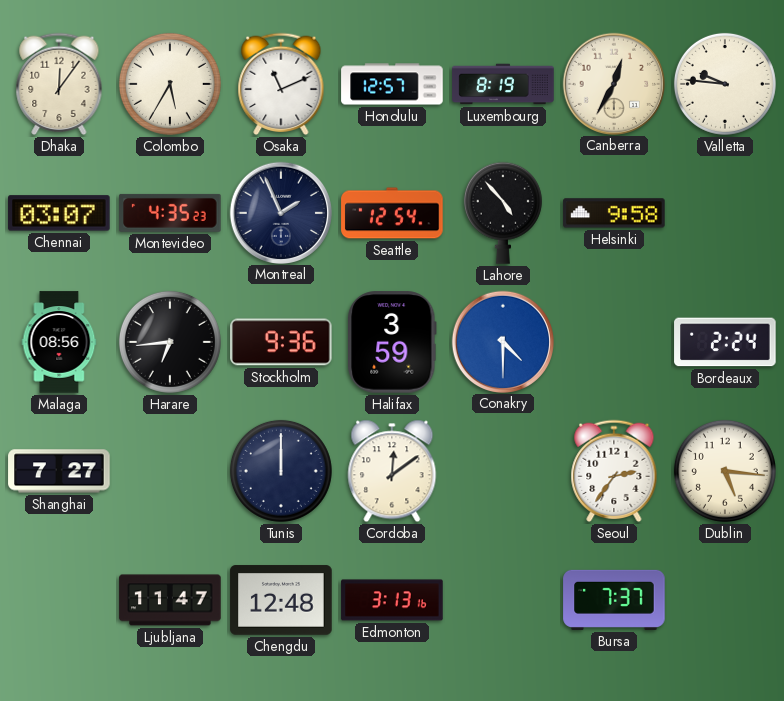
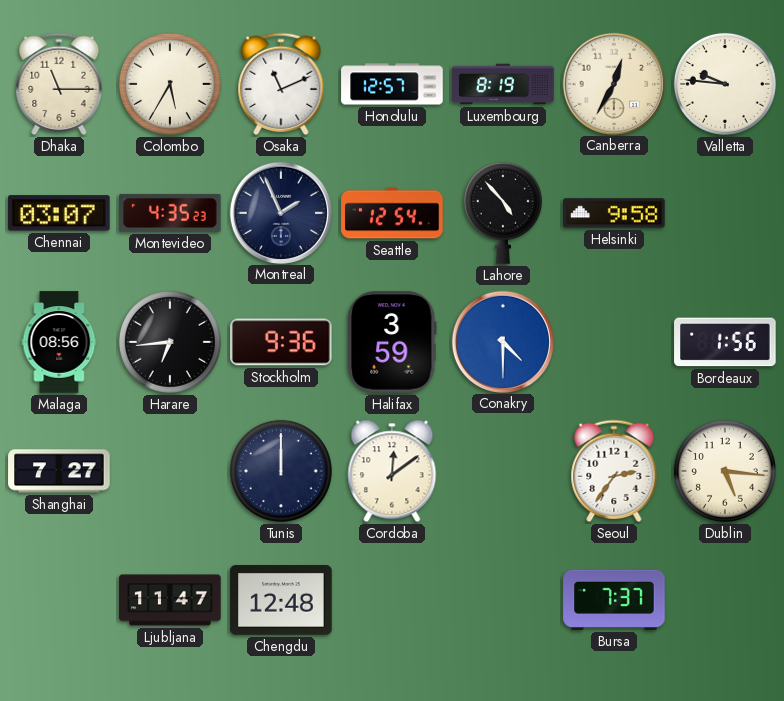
Dhaka: 12:06 -> 11:15 (59, 84)
Bordeaux: 2:24 -> 1:56 (725, 342)
Edmonton: 3:13 -> none (392, 600)
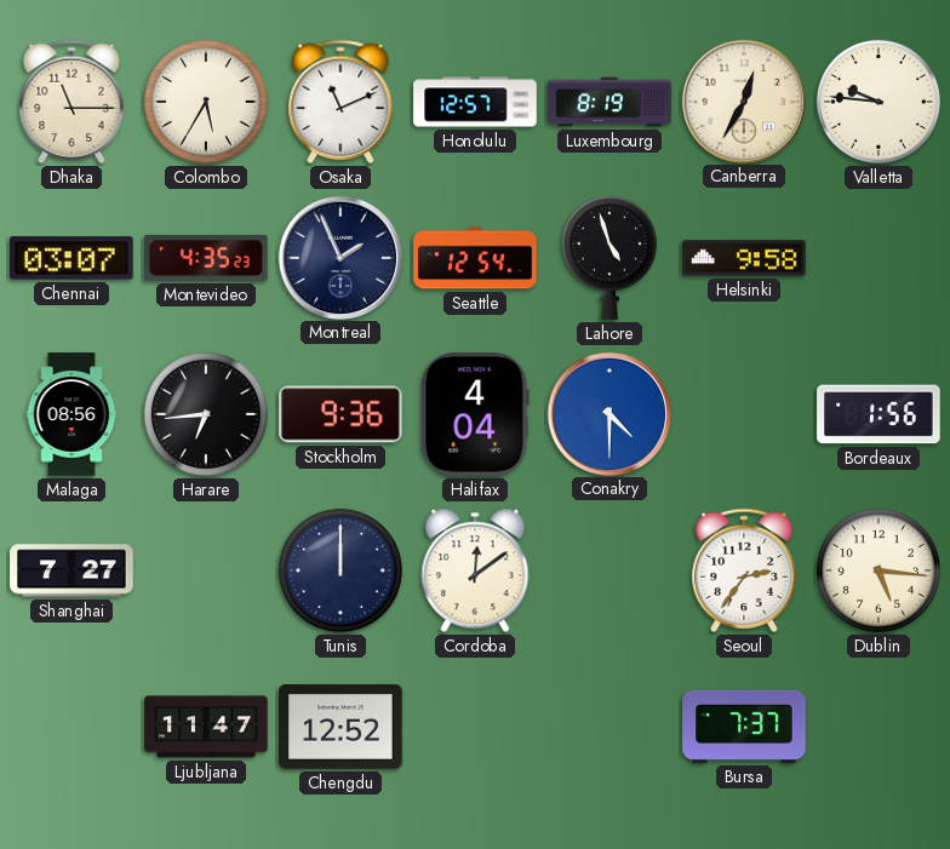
Lahore: 4:53 -> 4:57 (610, 258)
Halifax: 3:59 -> 4:04 (475, 414)
Chengdu: 12:48 -> 12:52 (340, 727)
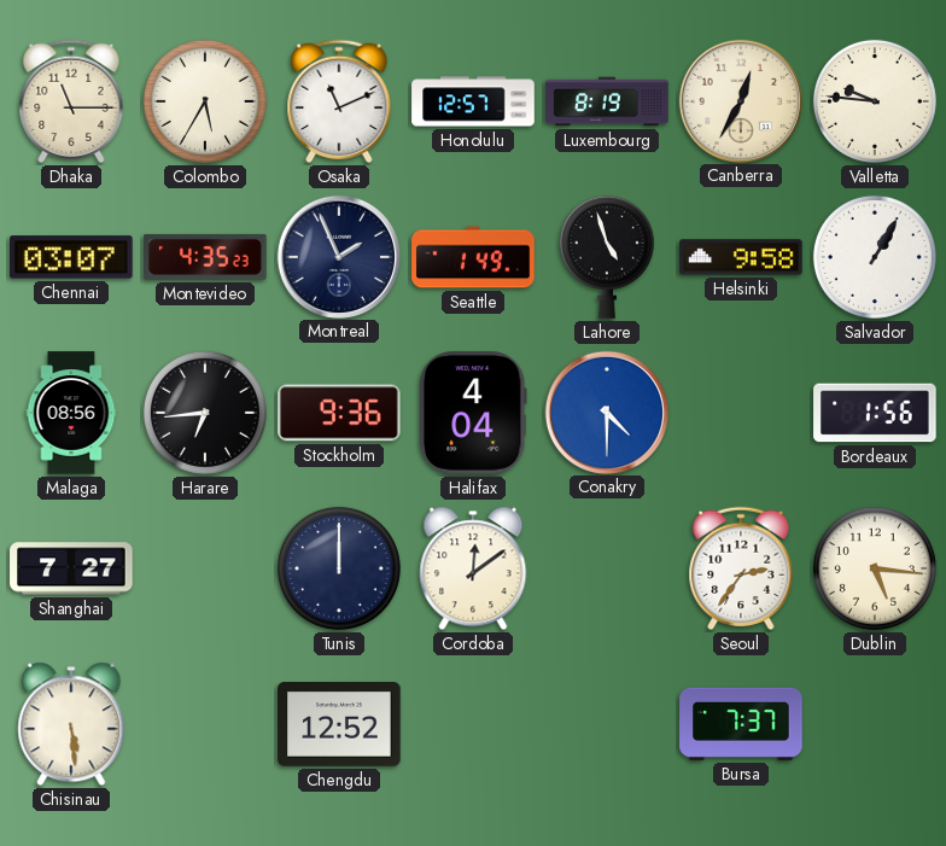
Seattle: 12:54 -> 1:49 (473, 257)
Salvador: none -> 1:05 (875, 257)
Chisinau: none -> 5:29 (71, 724)
Ljubljana: 11:47 -> none (206, 727)
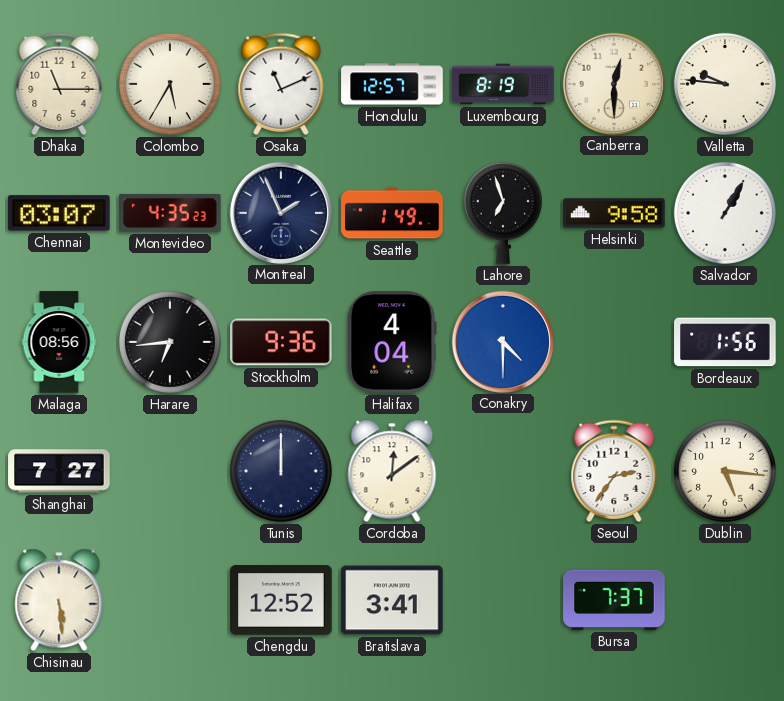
Canberra: 12:35 -> 12:30 (613, 83)
Lahore: 4:57 -> 6:57 (503, 213)
Bratislava: none -> 3:41 (392, 600)
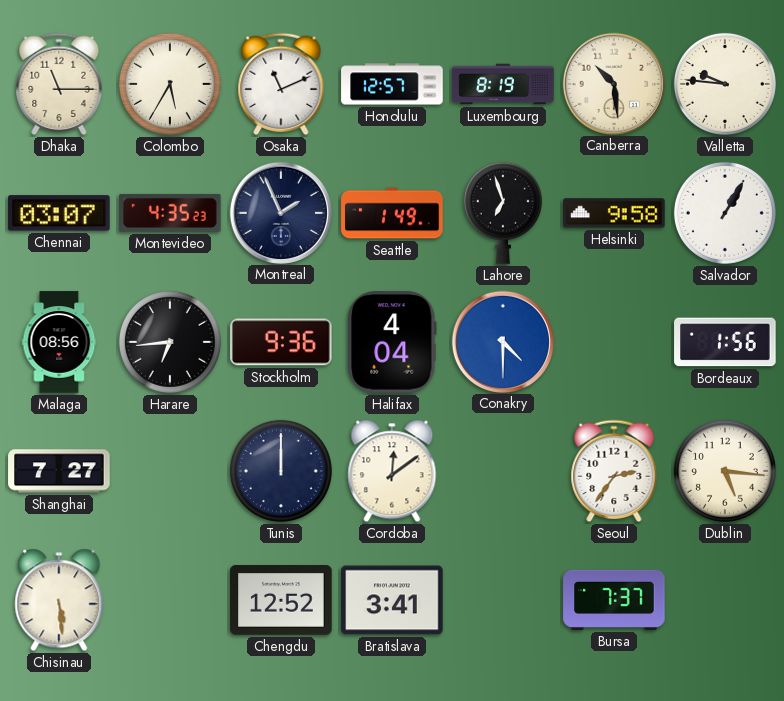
Canberra: 12:30 -> 10:29 (613, 83)
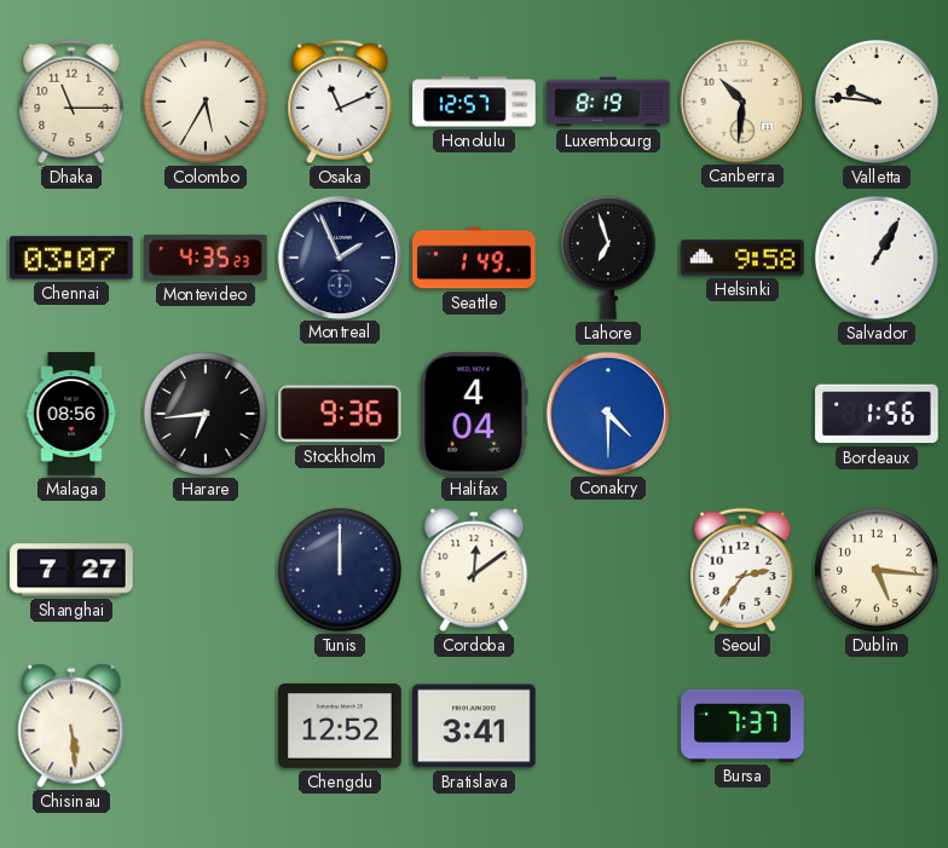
Canberra: 10:29 -> 10:31 (741, 100)
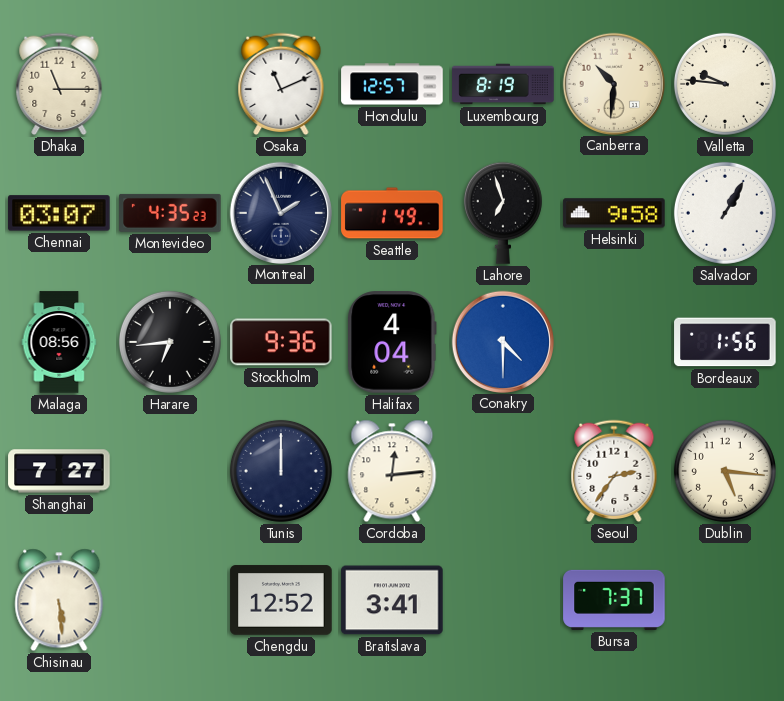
Colombo: 5:35 -> none (206, 102)
Cordoba: 12:09 -> 12:14 (392, 471)
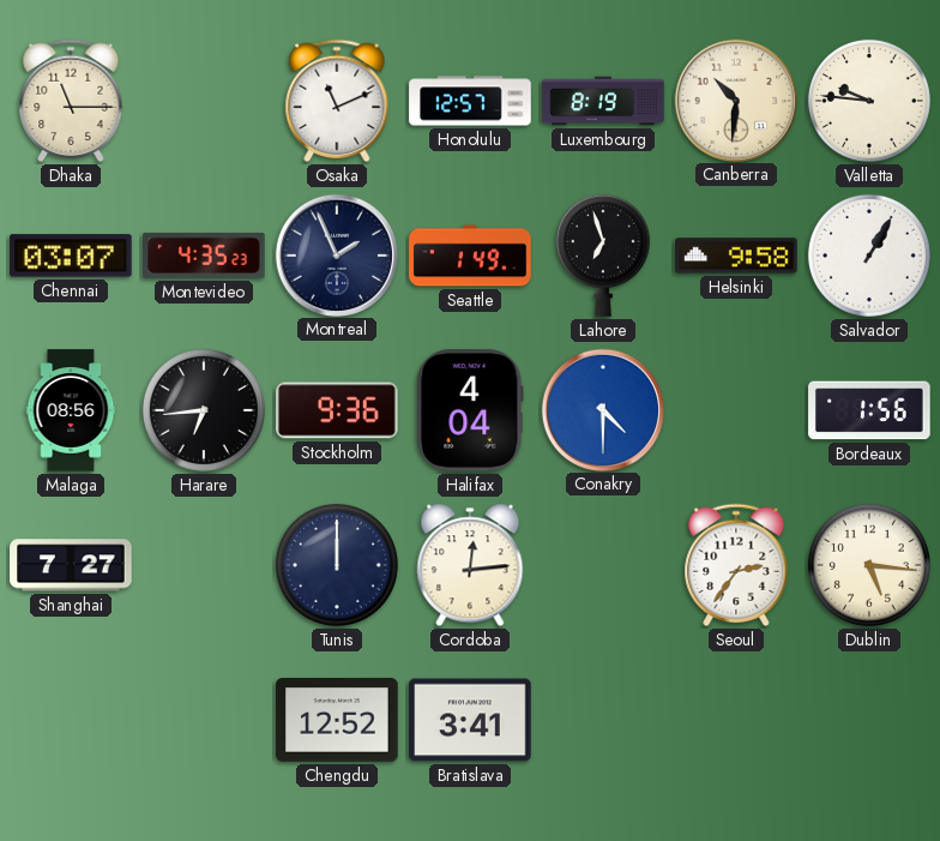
Chisinau: 5:29 -> none (59, 600)
Bursa: 7:37 -> none (614, 600)
